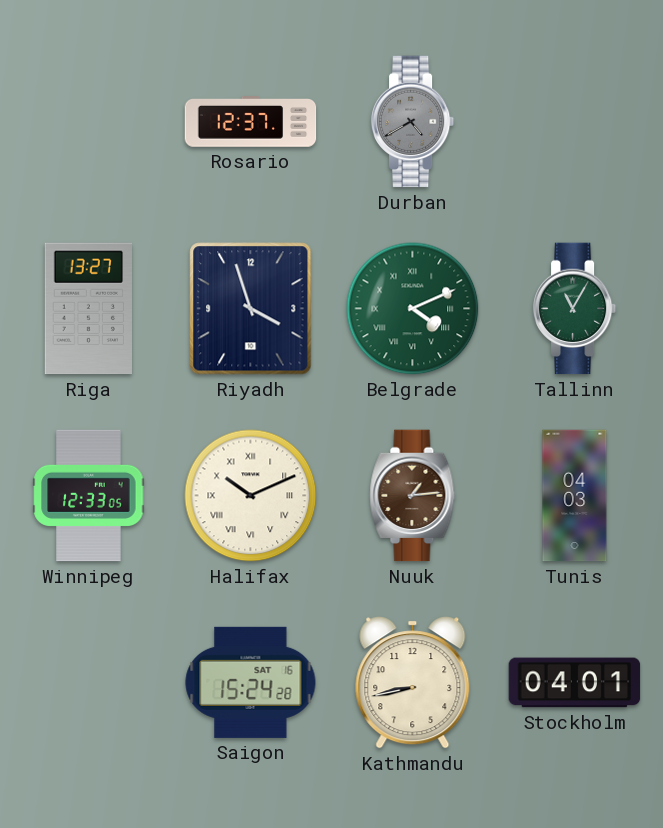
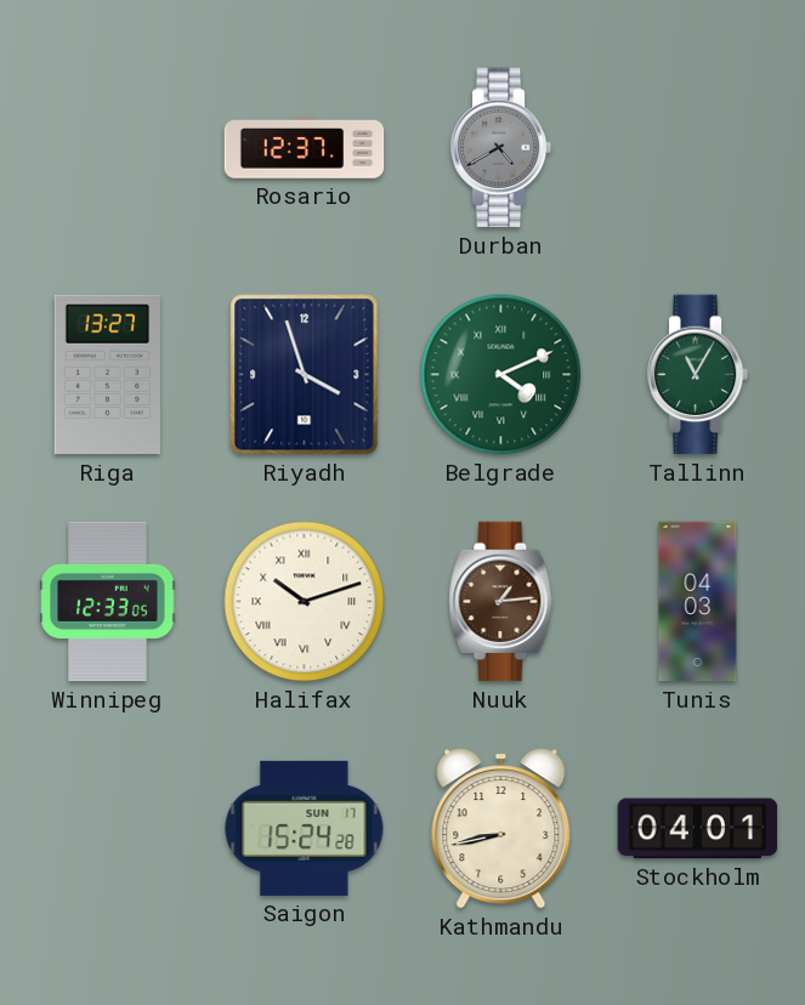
Halifax: 10:11 -> 10:12 (305, 602)
Saigon date: SAT 16 -> SUN 17 (305, 828)
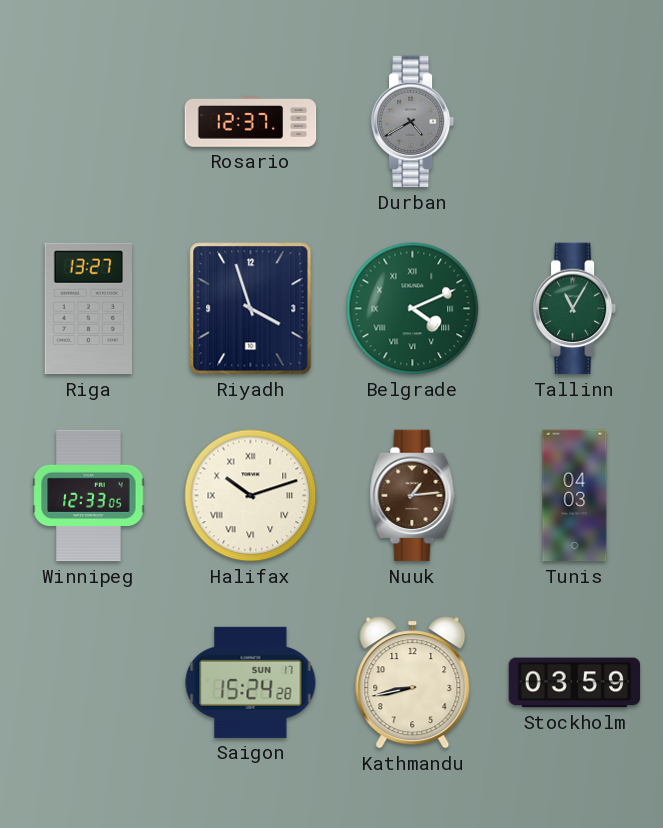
Stockholm: 04:01 -> 03:59 (575, 683)
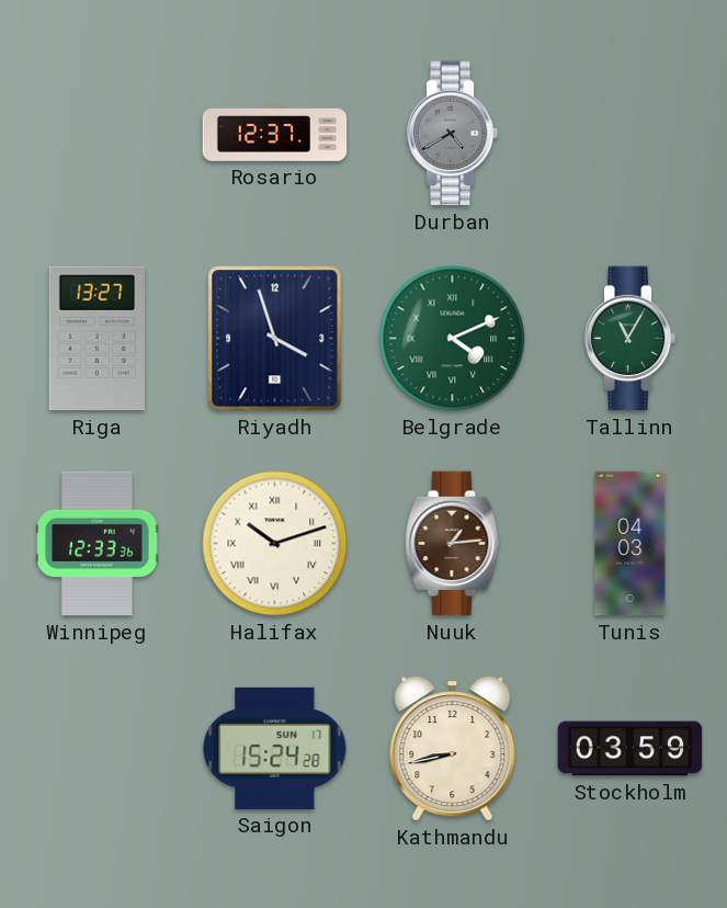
Winnipeg: 12:33:05 -> 12:33:36 (98, 544)
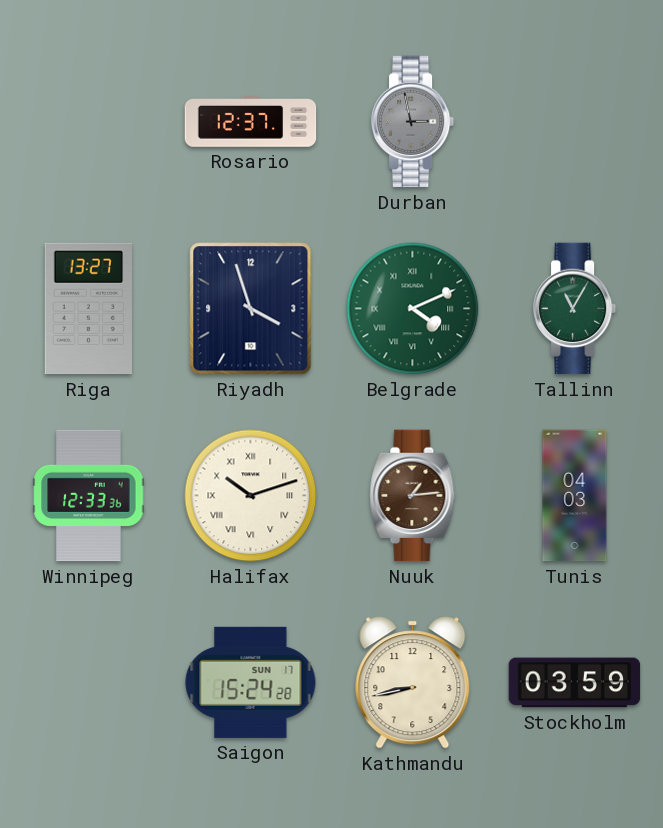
Durban: 4:40 -> 2:58 (413, 122)
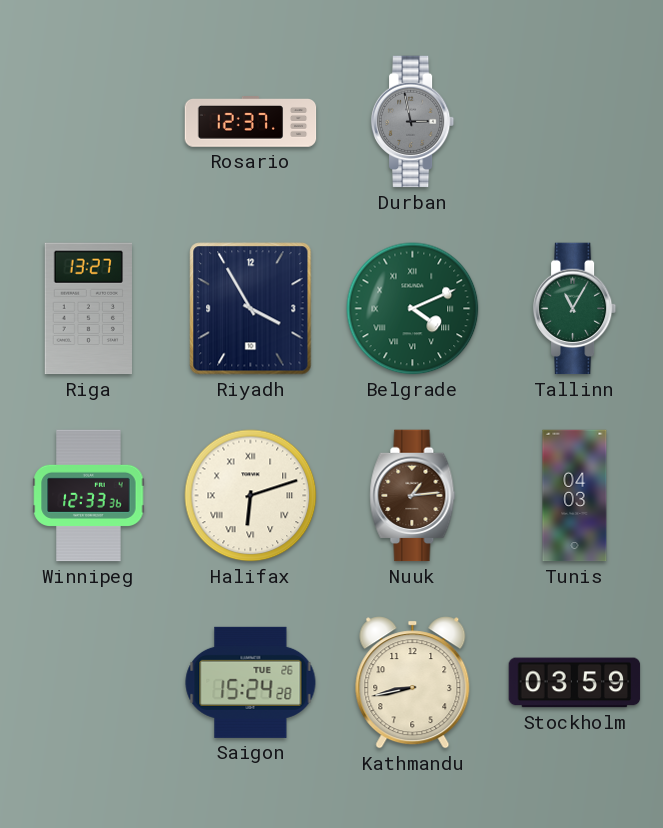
Riyadh: 3:57 -> 3:55 (251, 309)
Halifax: 10:12 -> 6:12 (251, 496)
Saigon date: SUN 17 -> TUE 26 (251, 682)
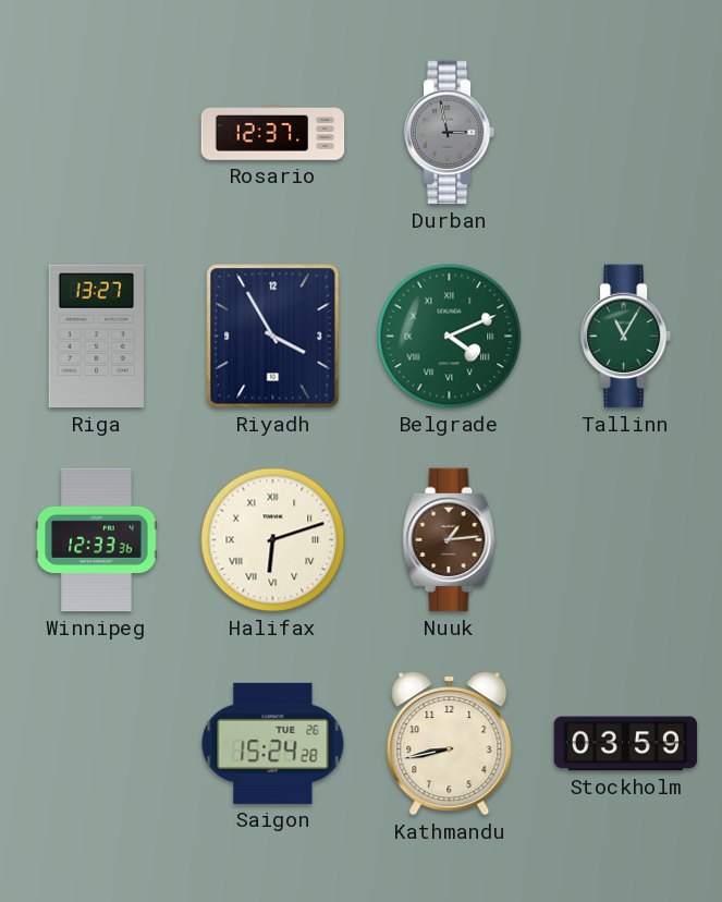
Tunis: 04:03 -> none (575, 496)
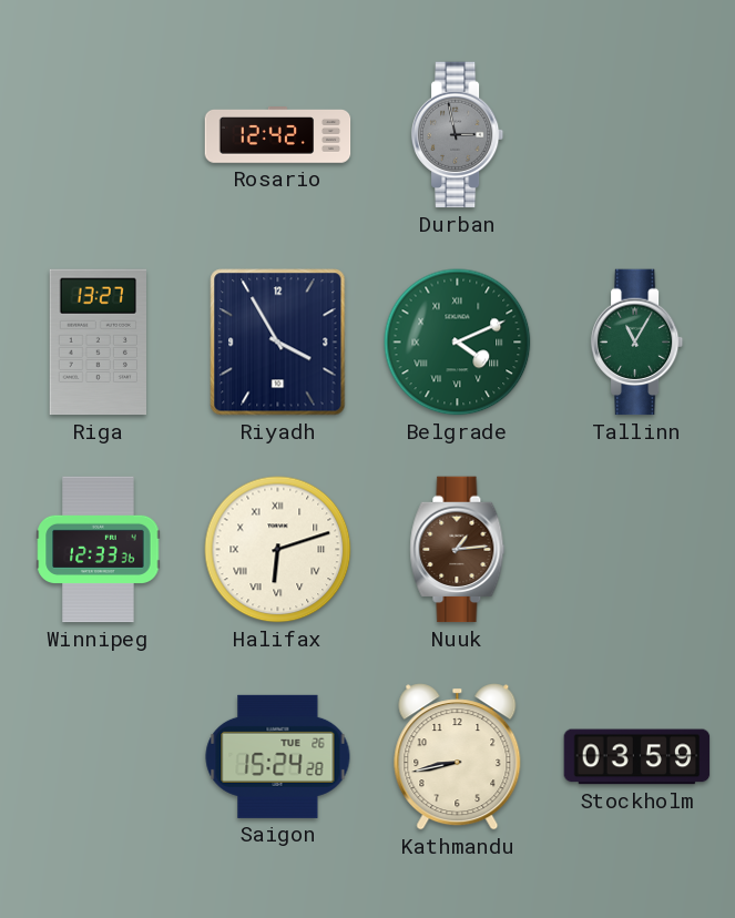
Rosario: 12:37 -> 12:42 (278, 135)
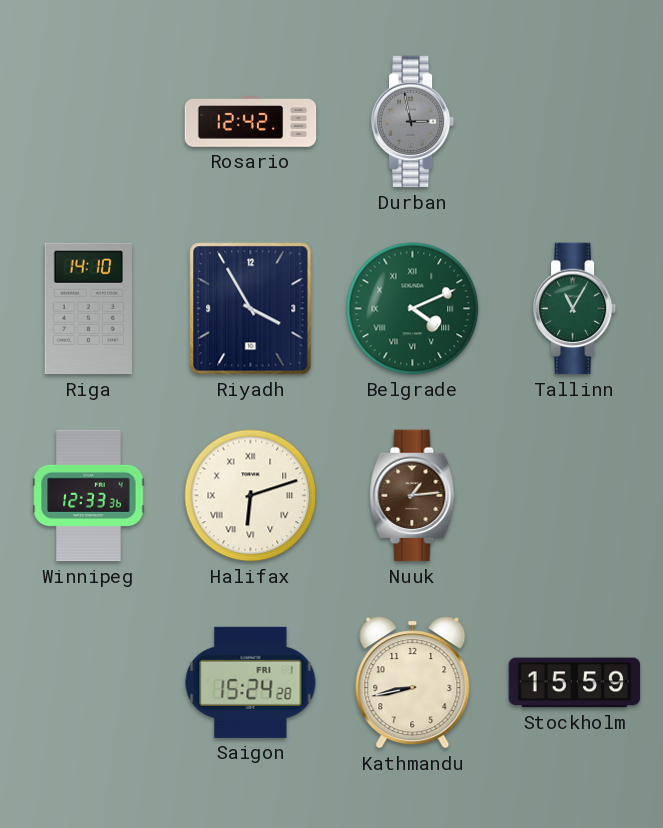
Riga: 13:27 -> 14:10 (88, 309)
Saigon date: TUE 26 -> FRI 1 (251, 682)
Stockholm: 03:59 -> 15:59 (575, 683)
